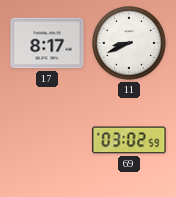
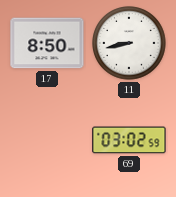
17: 8:17 -> 8:50 (47, 43)
11: 8:41 -> 8:43 (129, 43)
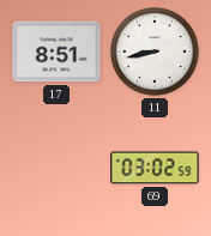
17: 8:50 -> 8:51 (56, 52)
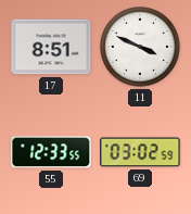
11: 8:43 -> 3:49 (140, 47)
55: none -> 12:33 (51, 152)
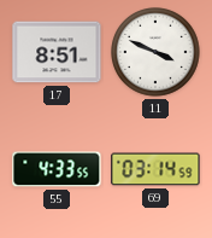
55: 12:33 -> 4:33 (57, 169)
69: 03:02 -> 03:14 (155, 169)
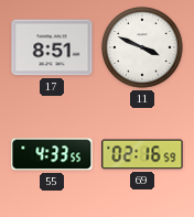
69: 03:14 -> 02:16 (142, 154)
